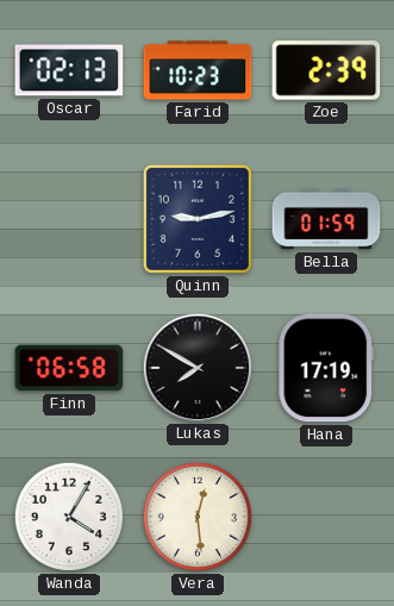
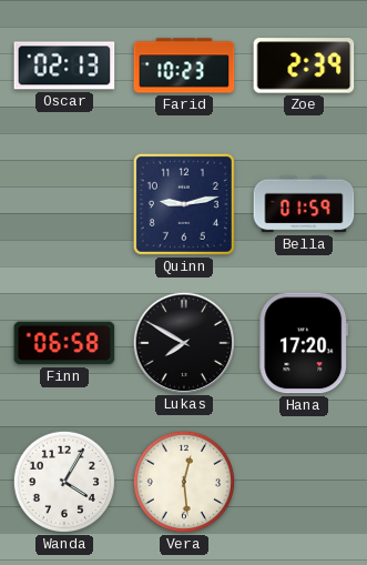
Hana: 17:19 -> 17:20 (304, 343)
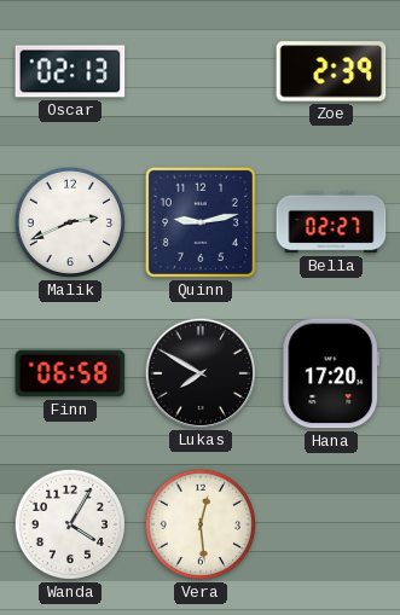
Farid: 10:23 -> none (184, 65)
Malik: none -> 2:41 (70, 222)
Bella: 01:59 -> 02:27 (331, 222)
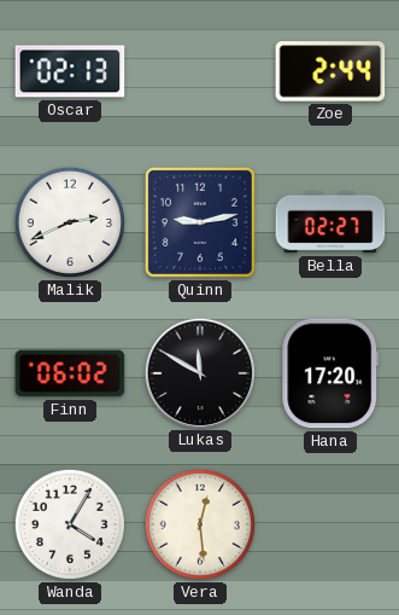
Zoe: 2:39 -> 2:44 (330, 71)
Finn: 06:58 -> 06:02 (70, 373)
Lukas: 7:50 -> 11:50 (199, 372)
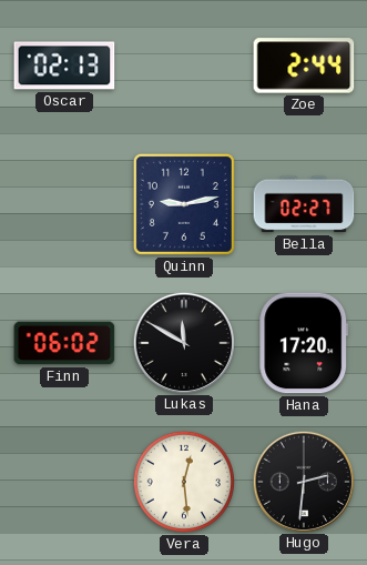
Malik: 2:41 -> none (70, 222)
Wanda: 4:05 -> none (70, 524)
Hugo: none -> 2:31 (303, 481)
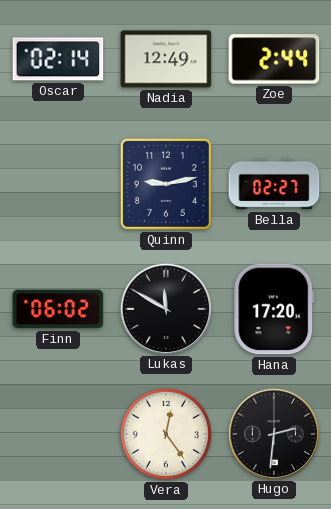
Oscar: 02:13 -> 02:14 (58, 59)
Nadia: none -> 12:49 (166, 59)
Vera: 12:29 -> 12:24 (166, 434)
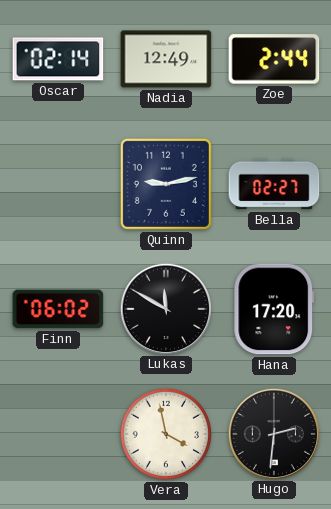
Vera: 12:24 -> 3:58 (166, 434)
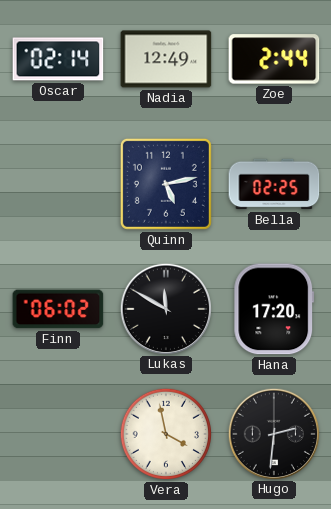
Quinn: 9:13 -> 5:13 (166, 184)
Bella: 02:27 -> 02:25 (274, 184)
